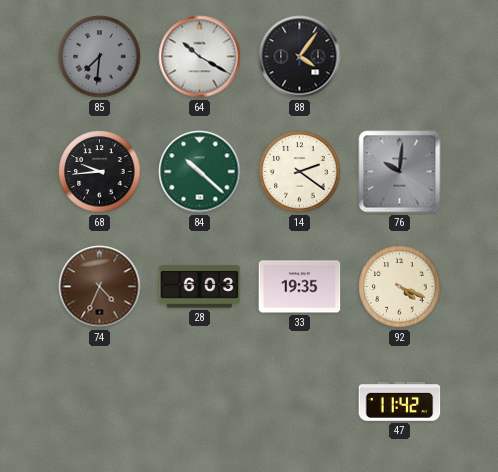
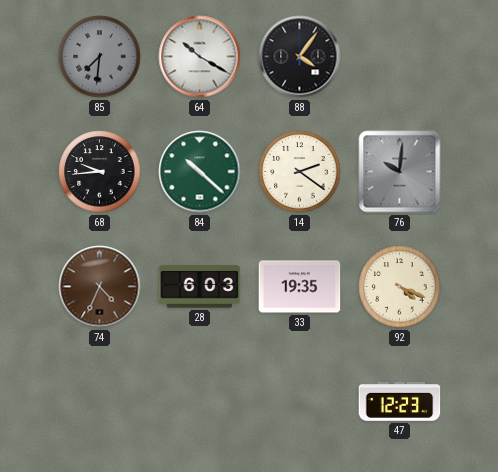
47: 11:42 -> 12:23 (400, 402)
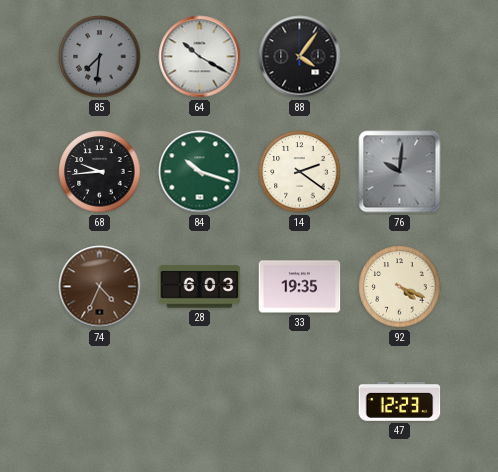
84: 10:22 -> 10:18 (200, 172)
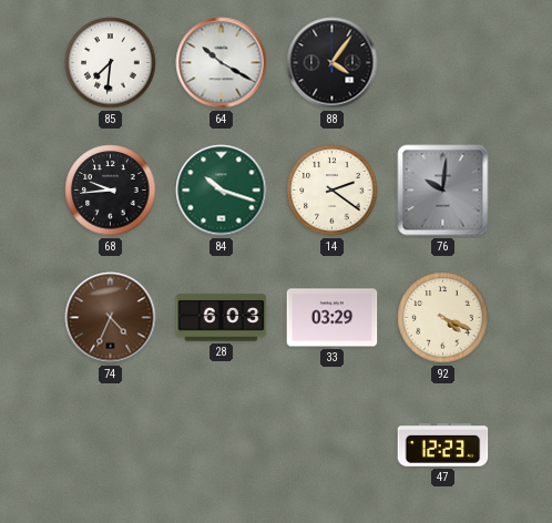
85 dial: grey -> white (111, 63)
33: 19:35 -> 03:29 (333, 318)
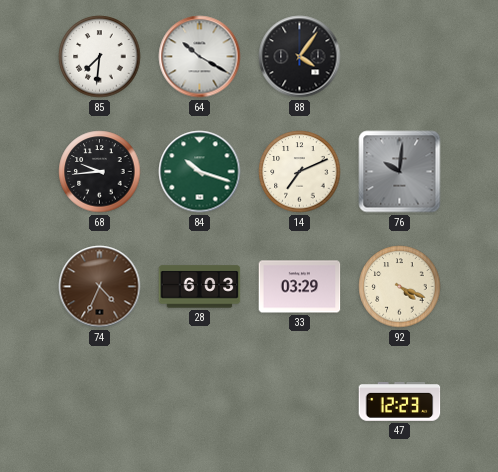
14: 2:21 -> 7:11 (300, 172)
